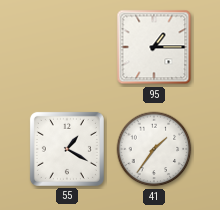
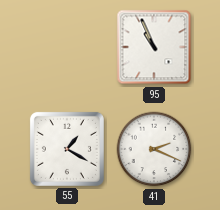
95: 1:15 -> 10:56 (154, 47)
41: 1:36 -> 2:19 (154, 149)
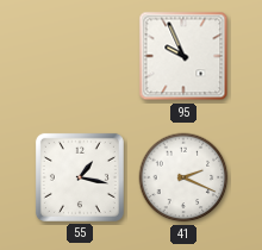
95: 10:56 -> 9:56 (183, 56)
55: 1:20 -> 1:17 (80, 177)
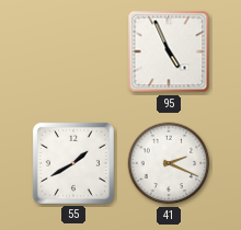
95: 9:56 -> 4:56 (169, 51)
55: 1:17 -> 1:40 (73, 163)
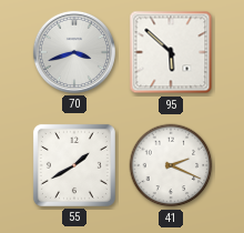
70: none -> 3:42 (74, 52)
95: 4:56 -> 5:52 (171, 52)
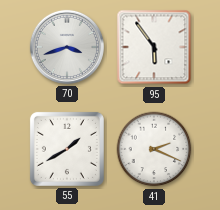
95: 5:52 -> 5:54 (154, 47)
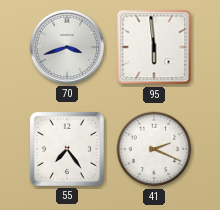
95: 5:54 -> 5:59 (154, 47)
55: 1:40 -> 7:24 (67, 149)
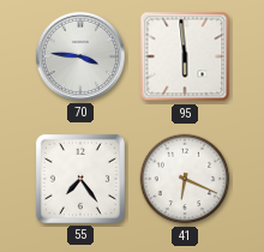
70: 3:42 -> 3:46 (80, 56)
41: 2:19 -> 6:19 (185, 179)
